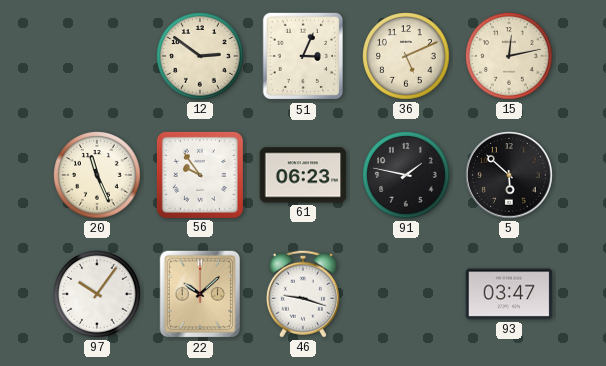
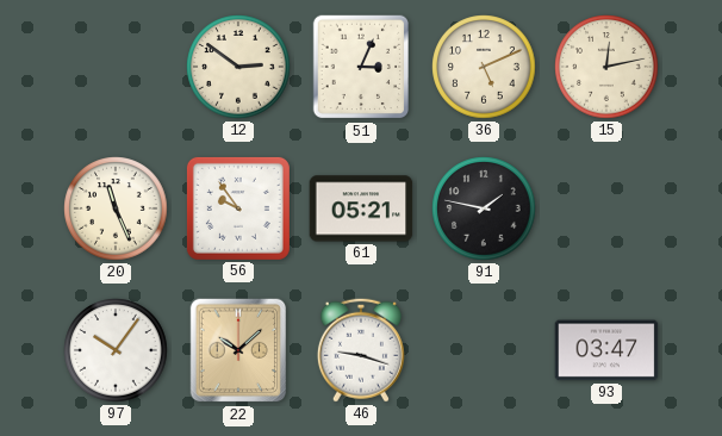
61: 06:23 -> 05:21 (361, 208)
5: 5:52 -> none (509, 175)
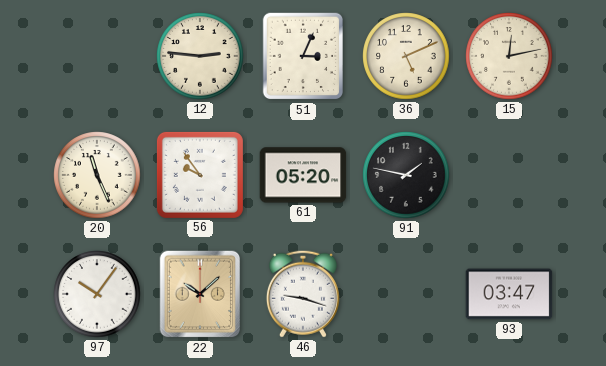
12: 2:51 -> 2:46 (200, 56)
61: 05:21 -> 05:20 (303, 175)
